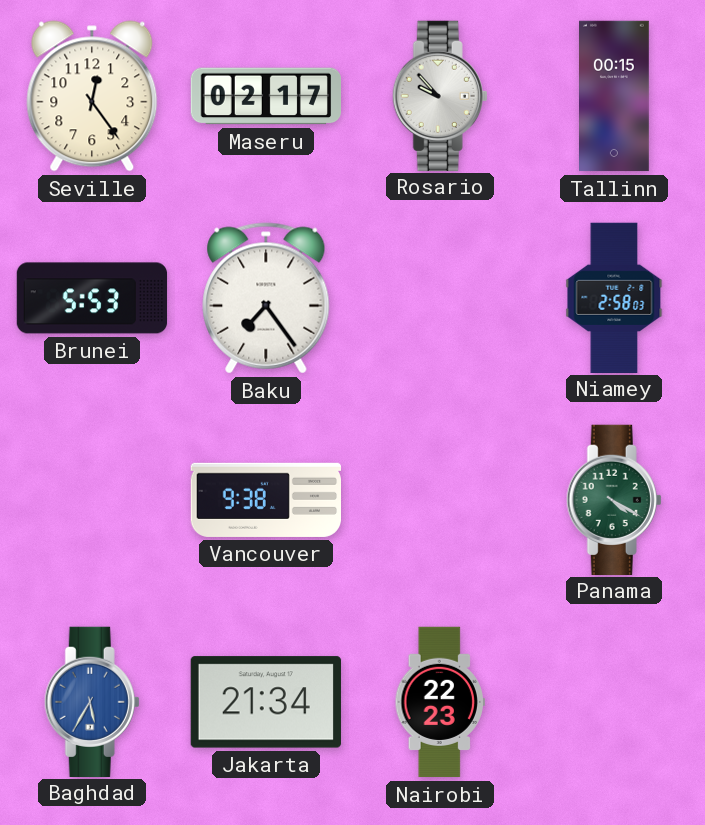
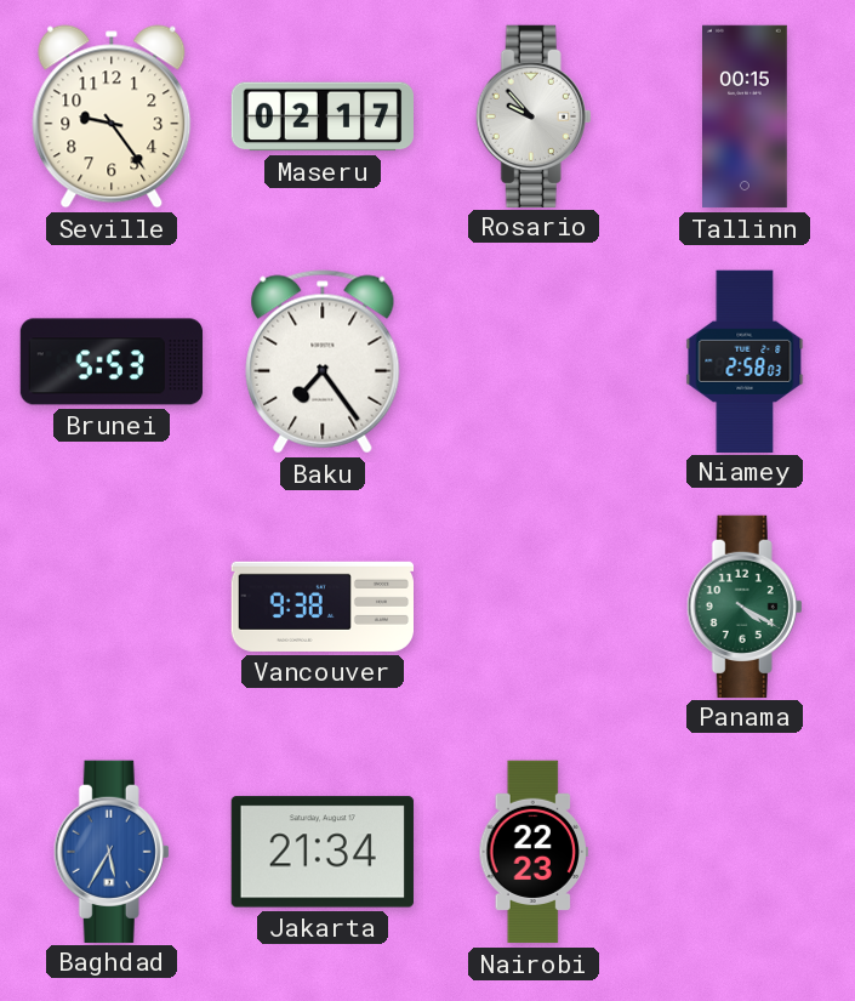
Seville: 12:24 -> 9:24 (112, 116)
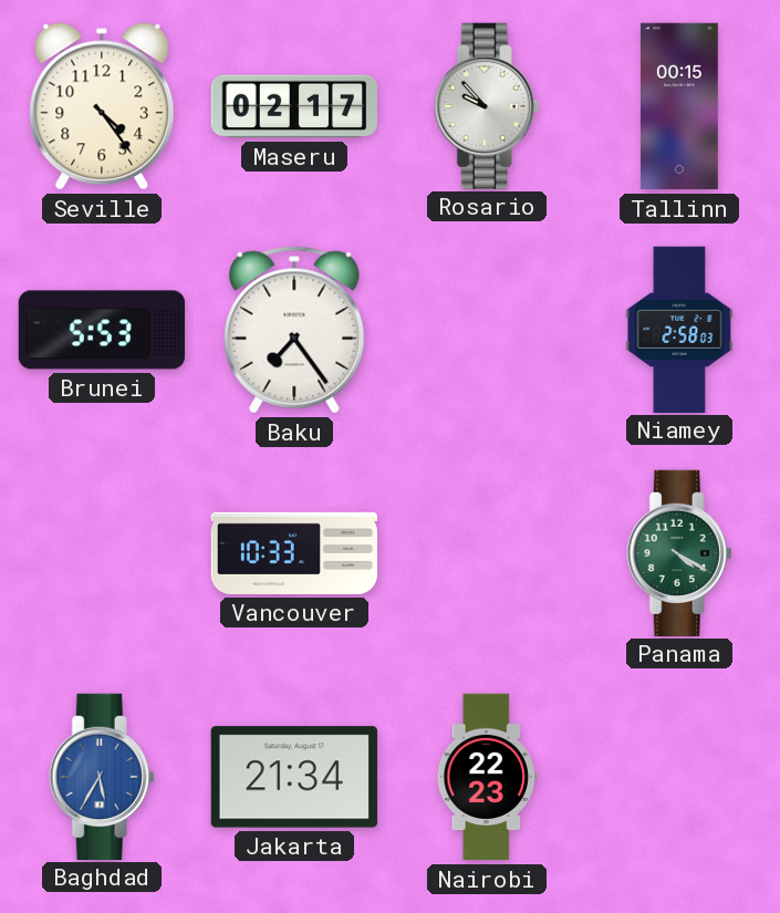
Seville: 9:24 -> 4:24 (102, 106)
Vancouver: 9:38 -> 10:33 (293, 553)
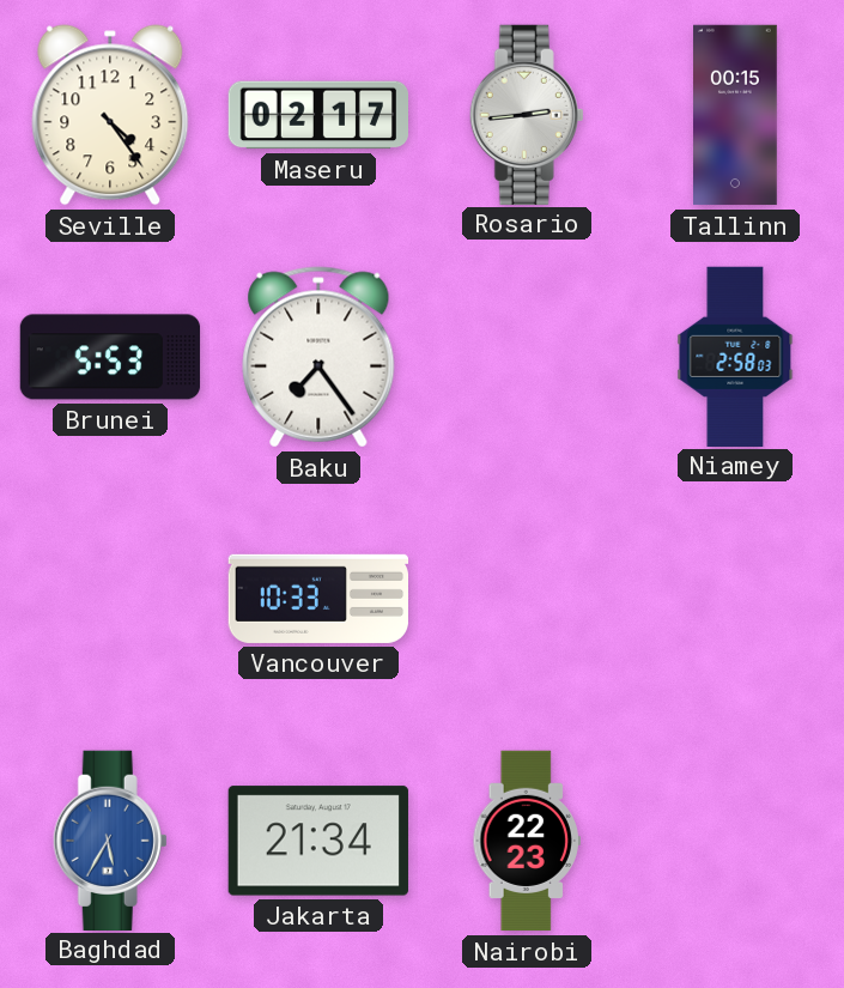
Rosario: 9:53 -> 2:44 (527, 114)
Panama: 4:20 -> none (679, 552)
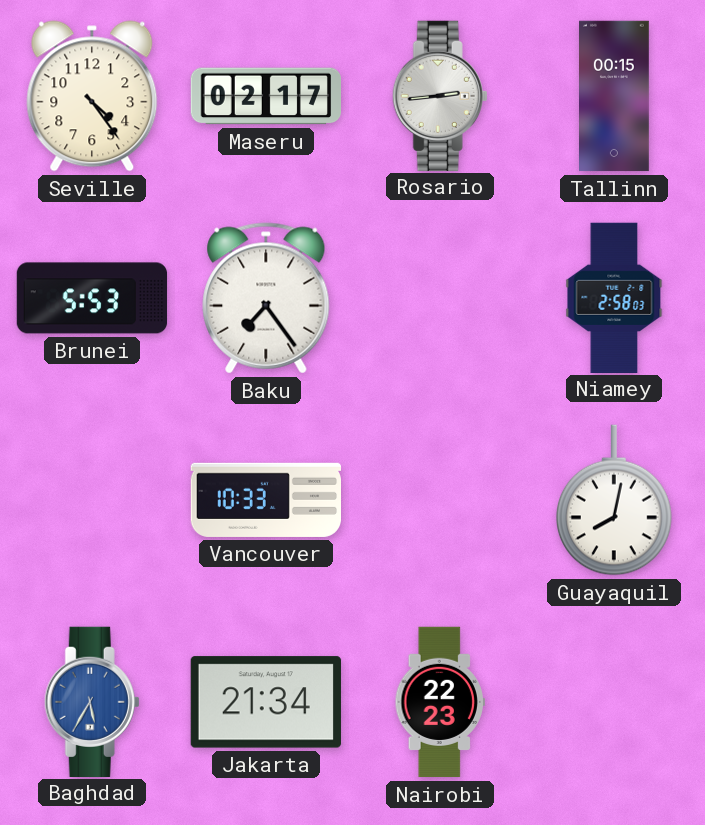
Guayaquil: none -> 8:02 (614, 500)
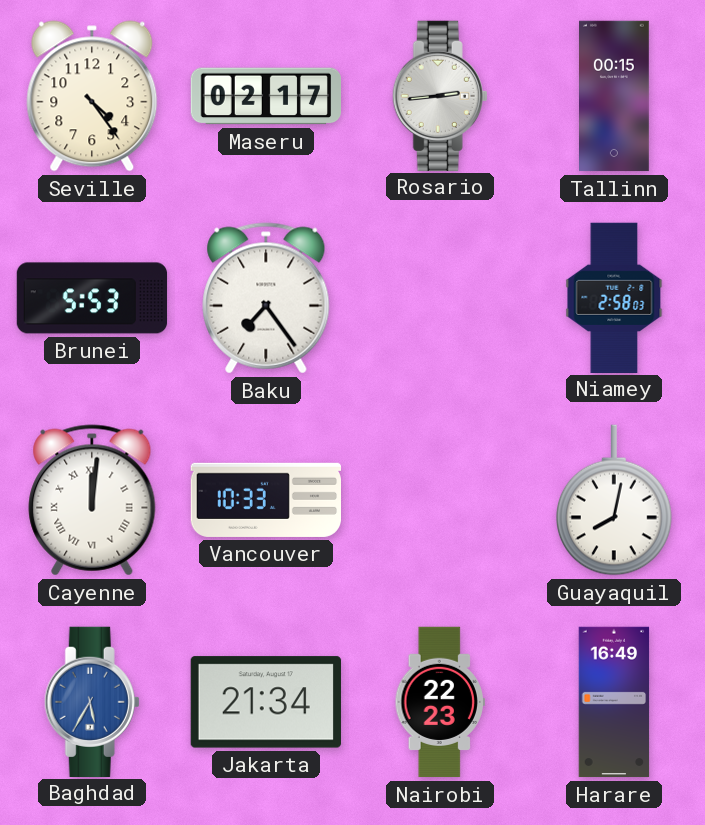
Cayenne: none -> 12:01 (92, 500)
Harare: none -> 16:49 (614, 702)
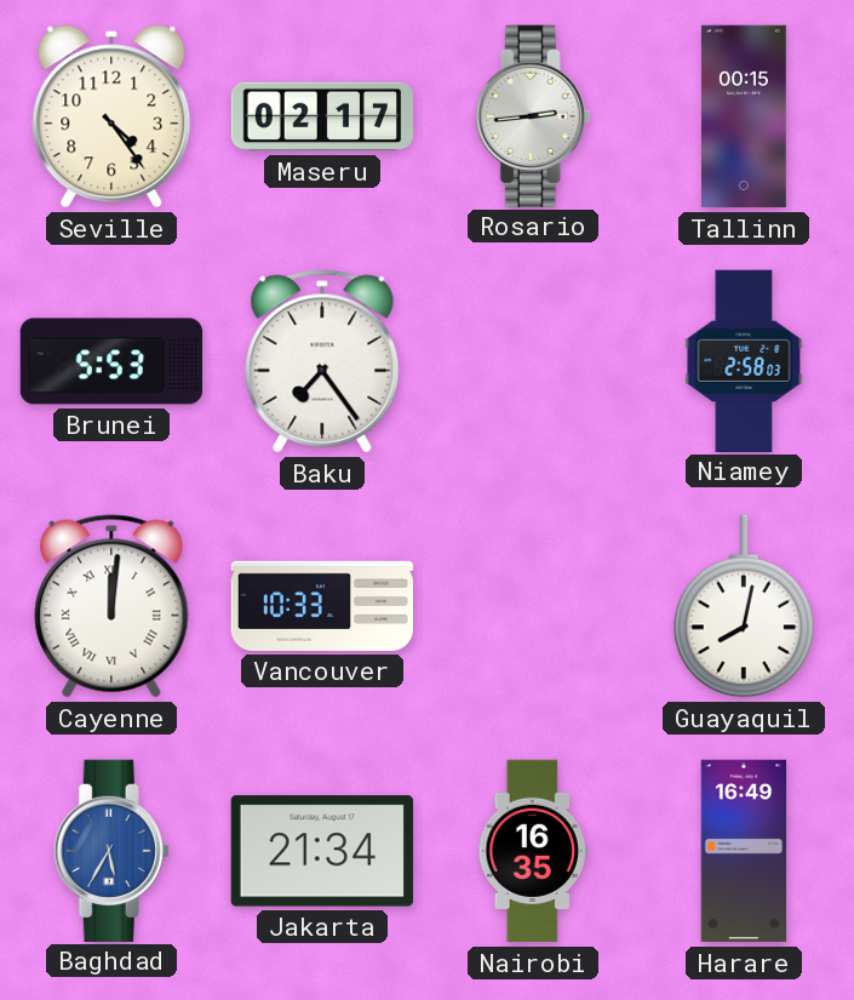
Nairobi: 22:23 -> 16:35 (532, 851)
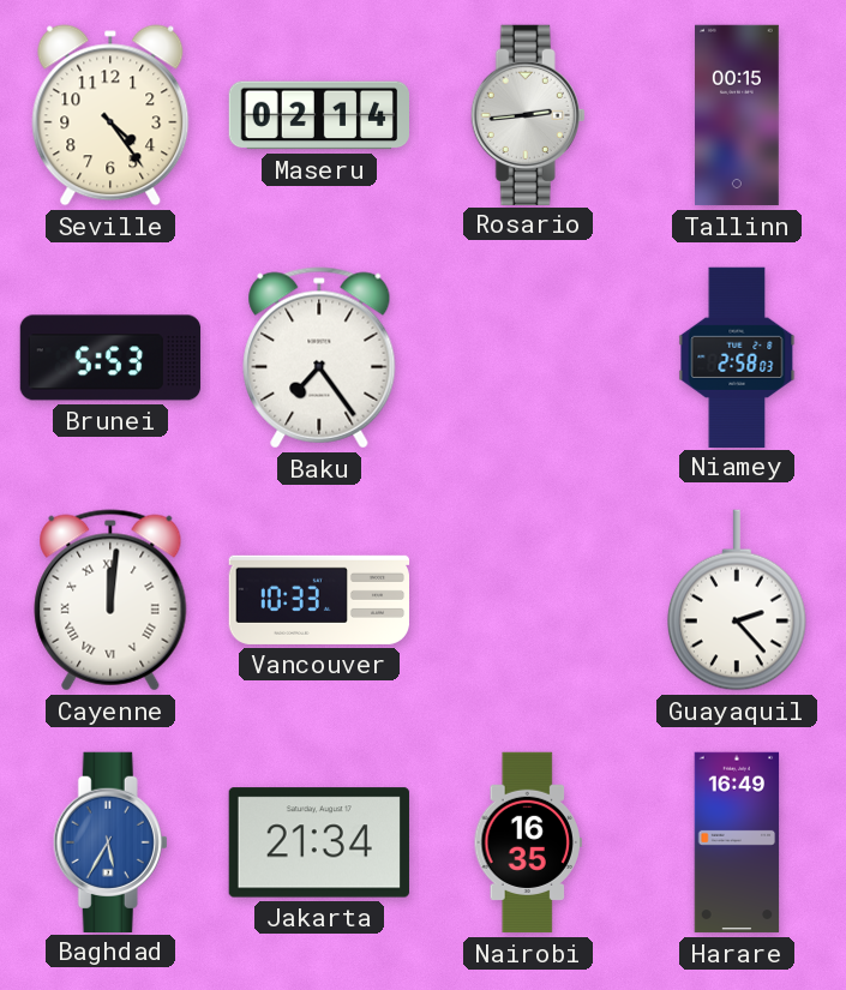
Maseru: 02:17 -> 02:14 (318, 115)
Guayaquil: 8:02 -> 2:23 (737, 600)
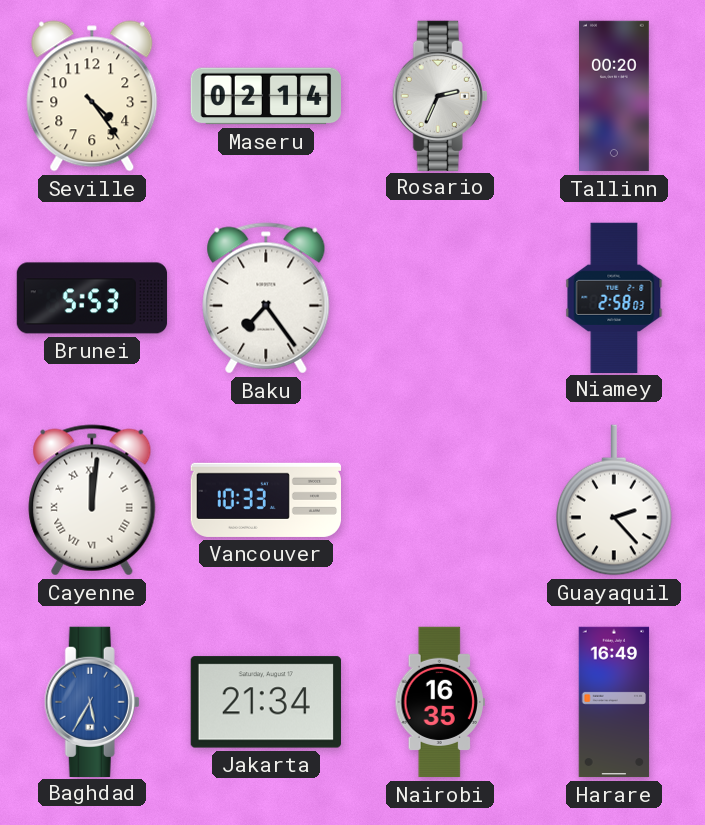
Rosario: 2:44 -> 2:34 (440, 95)
Tallinn: 00:15 -> 00:20 (615, 96)
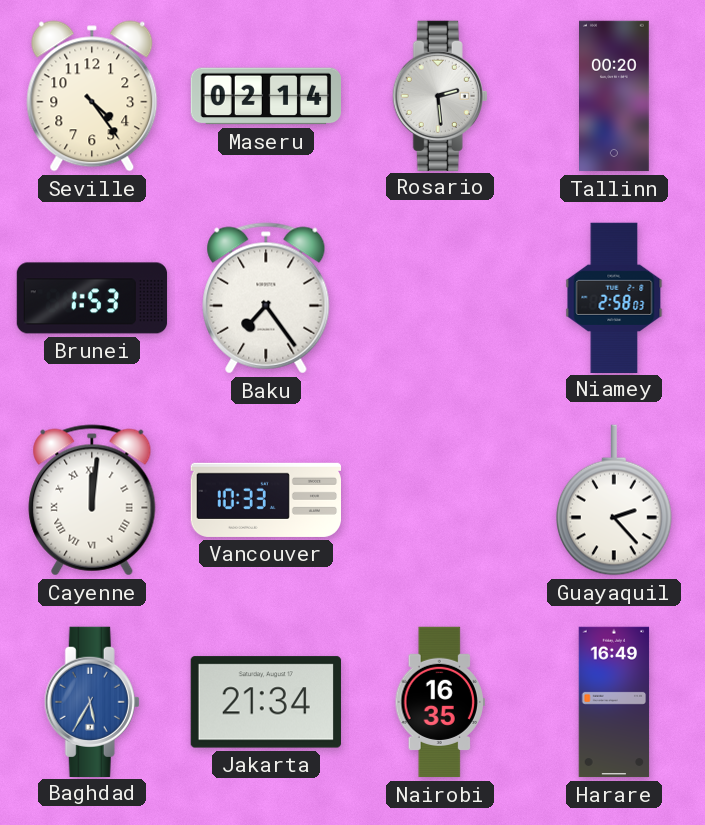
Rosario: 2:34 -> 2:29 (440, 95)
Brunei: 5:53 -> 1:53 (92, 298)
